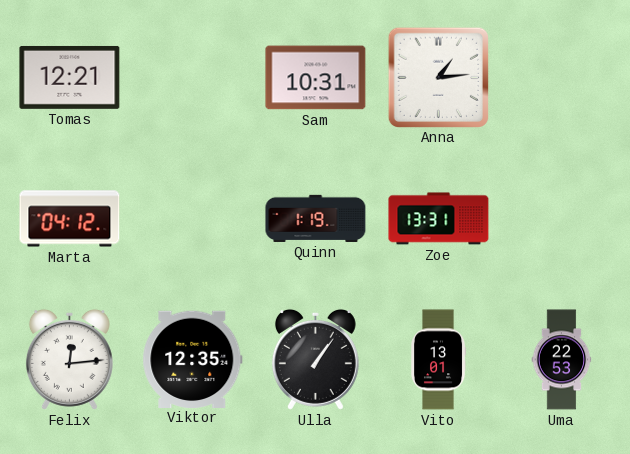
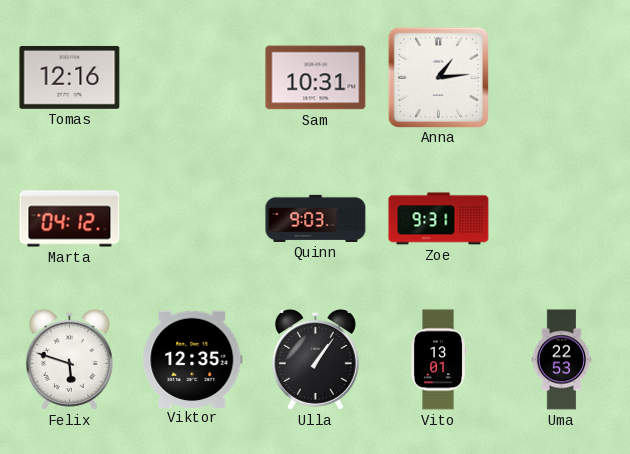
Tomas: 12:21 -> 12:16 (70, 77)
Quinn: 1:19 -> 9:03 (316, 218)
Zoe: 13:31 -> 9:31 (439, 219)
Felix: 12:14 -> 5:48 (69, 359)
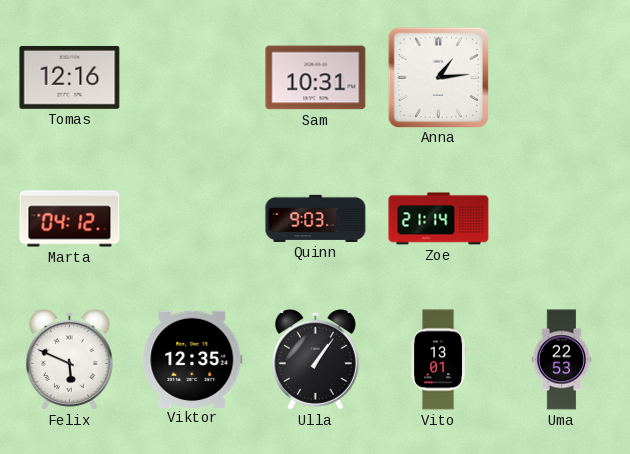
Zoe: 9:31 -> 21:14 (439, 219)
Felix: 5:48 -> 5:49 (69, 359)
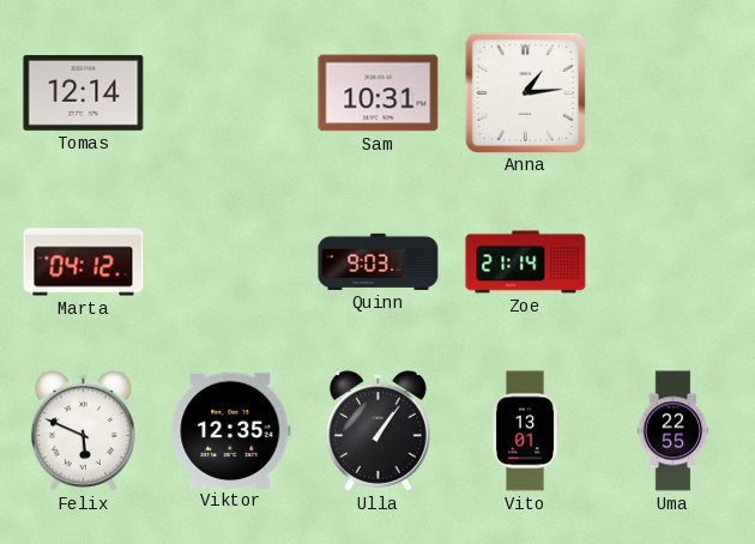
Tomas: 12:16 -> 12:14 (84, 92)
Uma: 22:53 -> 22:55 (674, 431)
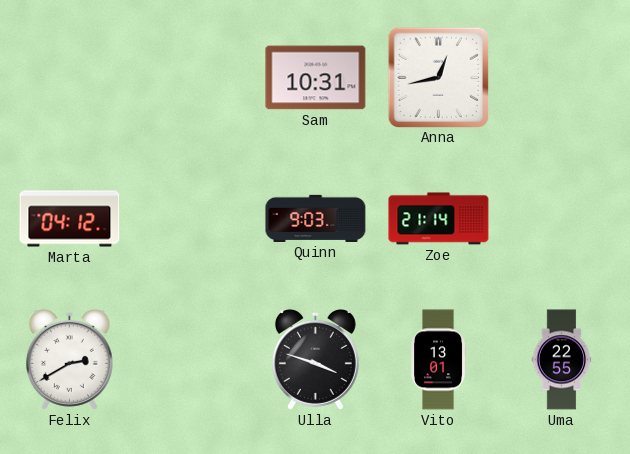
Tomas: 12:14 -> none (84, 92)
Anna: 1:14 -> 12:43 (438, 77)
Felix: 5:49 -> 2:40 (69, 359)
Viktor: 12:35 -> none (231, 430)
Ulla: 1:06 -> 3:48 (315, 359)
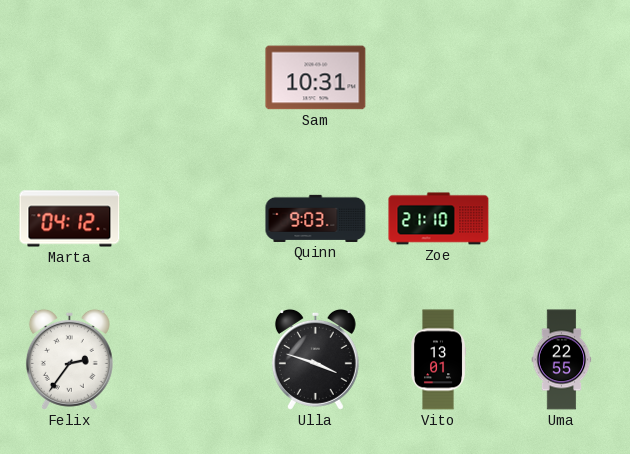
Anna: 12:43 -> none (438, 77)
Zoe: 21:14 -> 21:10 (439, 219)
Felix: 2:40 -> 2:36 (69, 359)
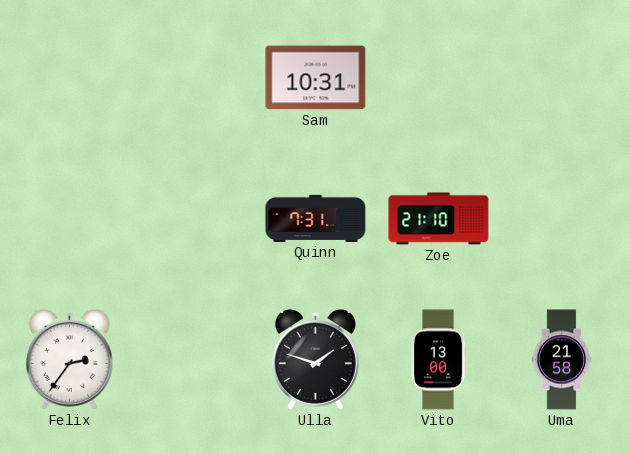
Marta: 04:12 -> none (70, 219)
Quinn: 9:03 -> 7:31 (316, 218)
Ulla: 3:48 -> 1:48 (315, 359)
Vito: 13:01 -> 13:00 (439, 360)
Uma: 22:55 -> 21:58 (562, 360)
